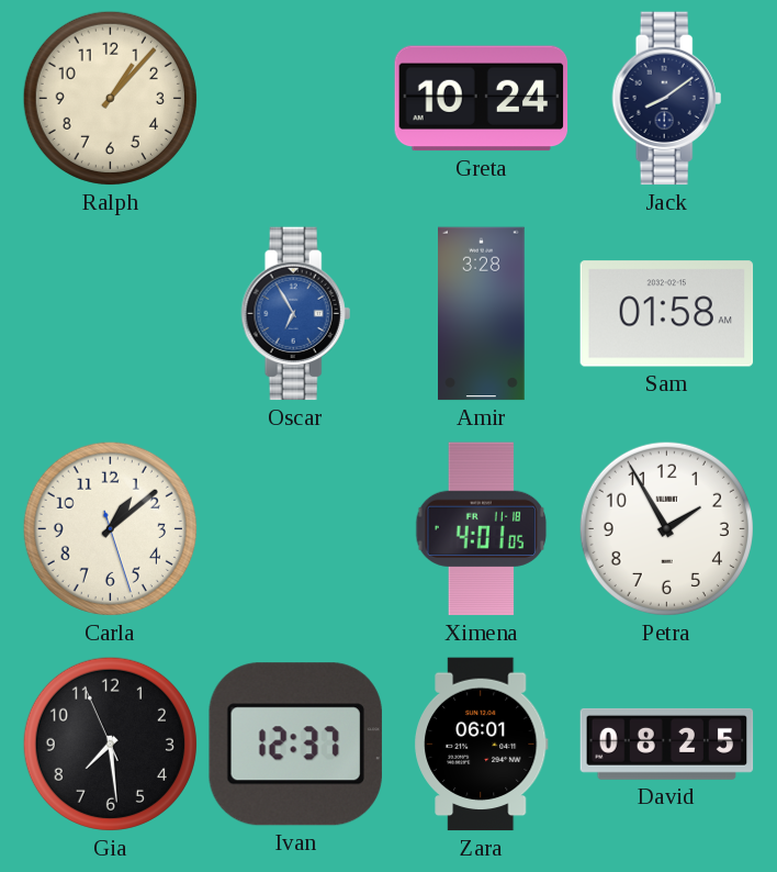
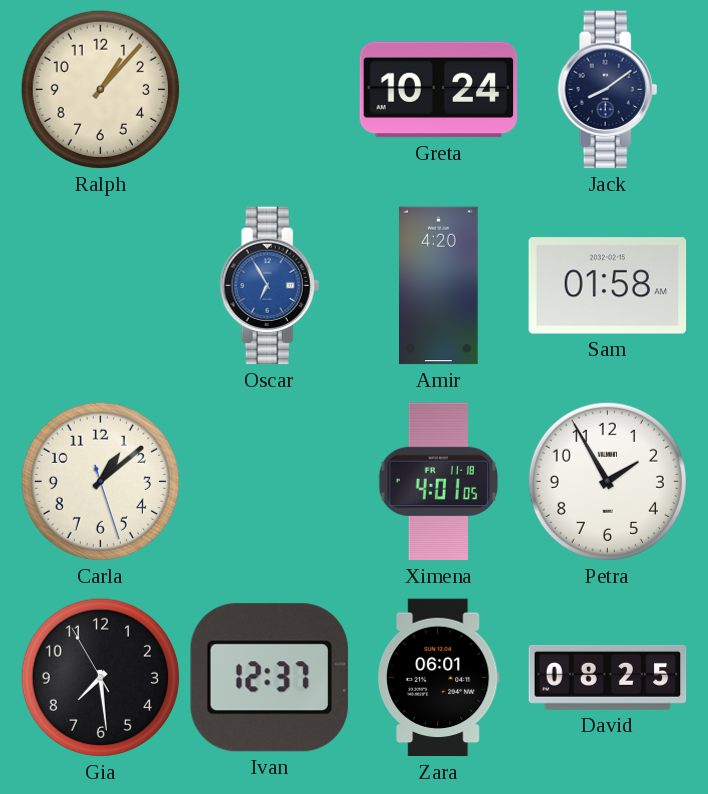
Amir: 3:28 -> 4:20 (439, 286)
Gia: 7:28:56 -> 7:28:55 (100, 677)
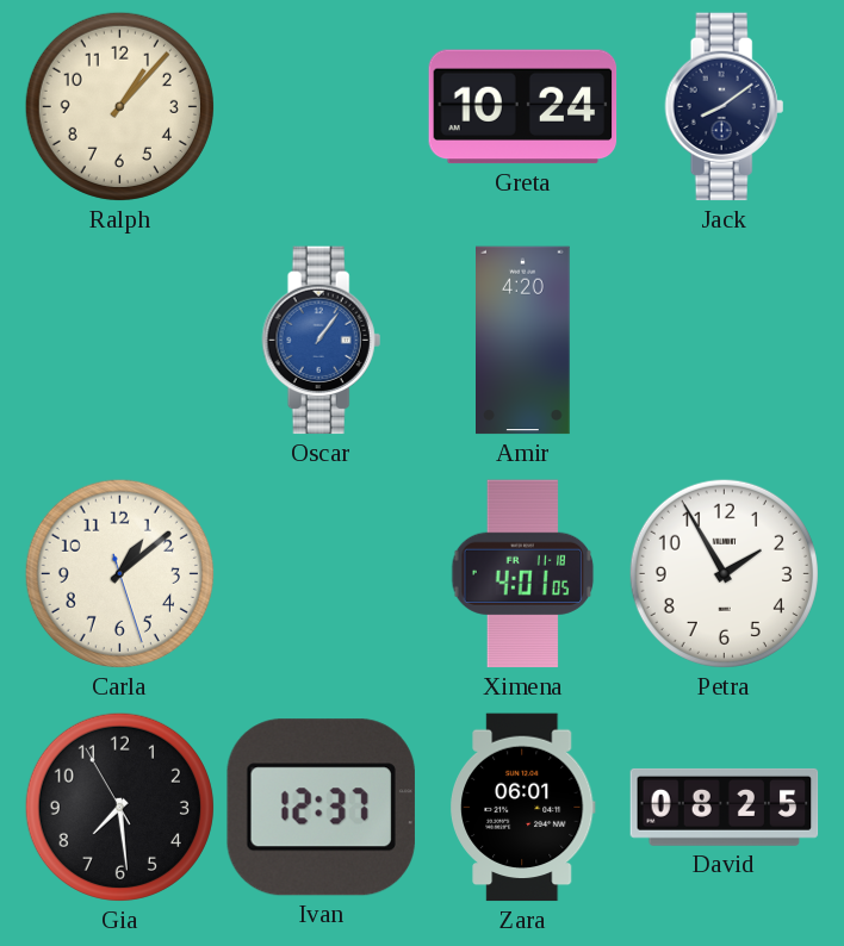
Oscar: 6:55 -> 1:06 (322, 341)
Sam: 01:58 -> none (608, 286)
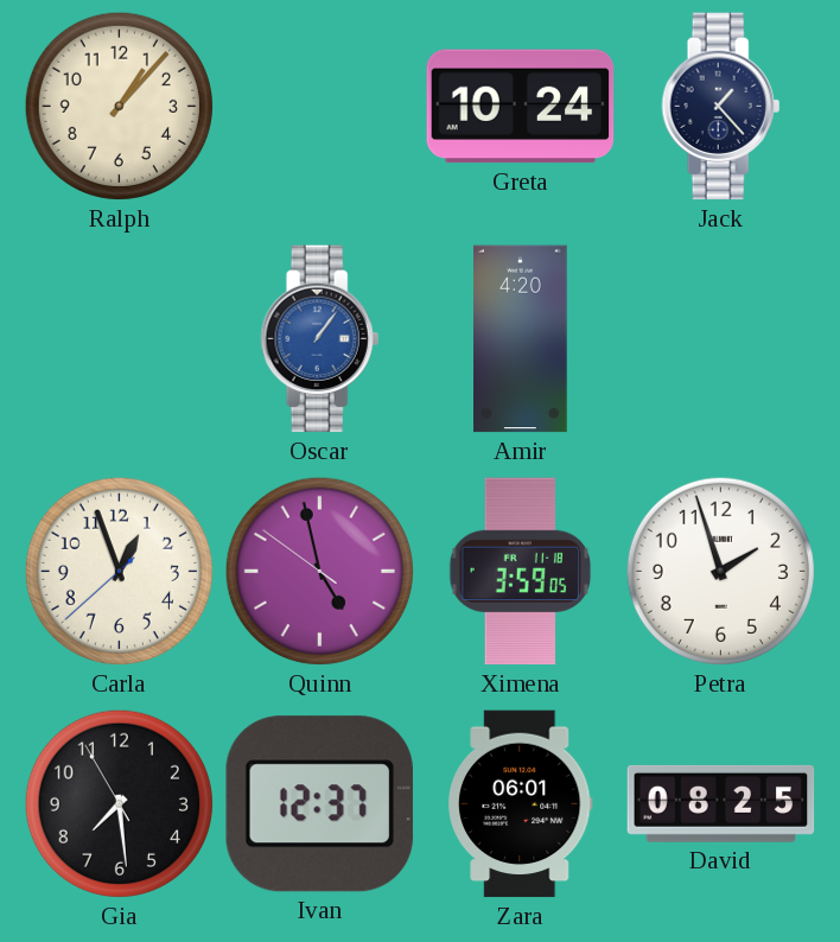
Jack: 8:09 -> 1:23 (721, 107)
Carla: 1:08 -> 12:56 (119, 571)
Quinn: none -> 4:57 (319, 571)
Ximena: 4:01 -> 3:59 (521, 572)
Petra: 1:55 -> 1:57 (720, 571)
